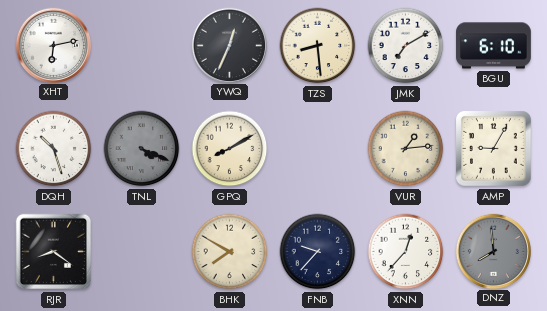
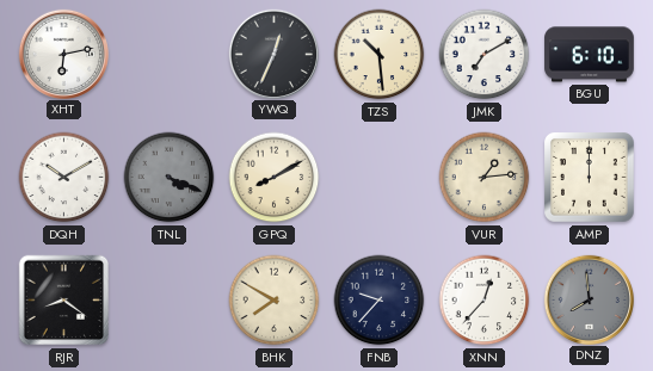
TZS: 8:29 -> 10:29 (380, 55)
DQH: 10:27 -> 10:10 (64, 178)
AMP: 9:05 -> 12:00 (590, 178)
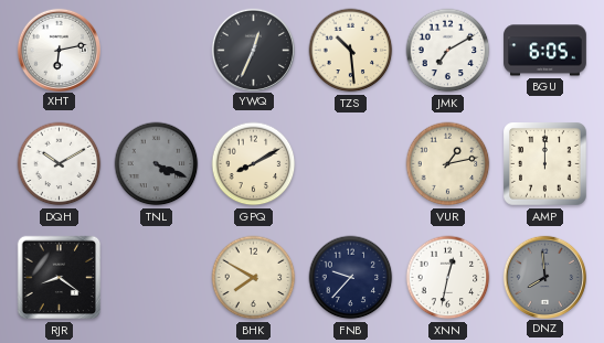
BGU: 6:10 -> 6:05 (545, 51)
VUR: 1:14 -> 1:13 (448, 164)
XNN: 12:37 -> 12:32 (448, 278)
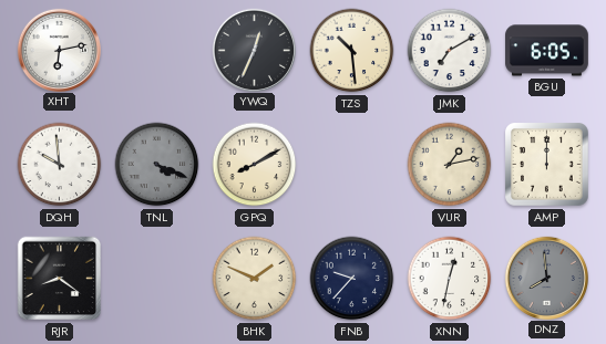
DQH: 10:10 -> 9:59 (60, 165)
BHK: 7:50 -> 1:49 (255, 279)
